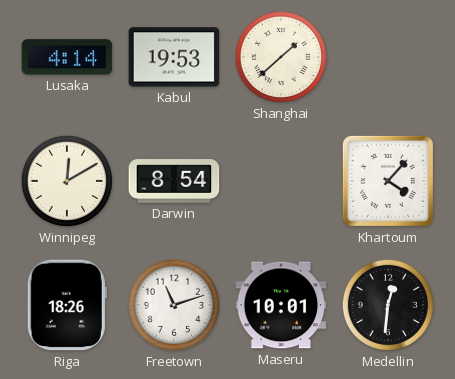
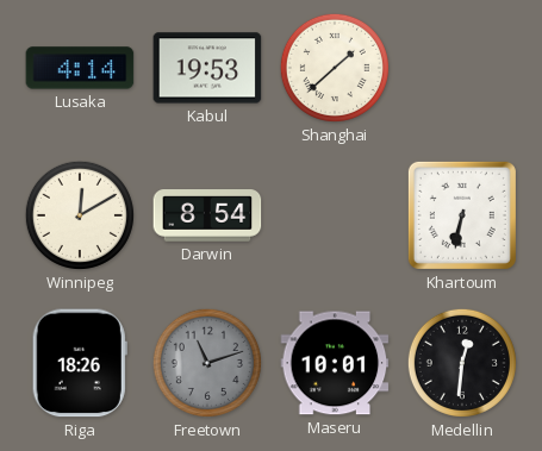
Khartoum: 4:07 -> 6:32 (462, 215)
Freetown dial: white -> grey (207, 363)
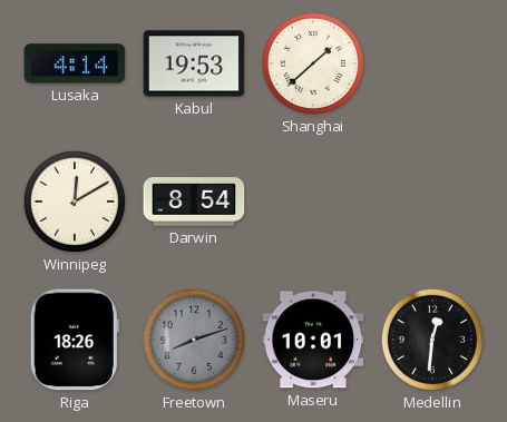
Khartoum: 6:32 -> none (462, 215)
Freetown: 11:12 -> 8:12 (194, 340)
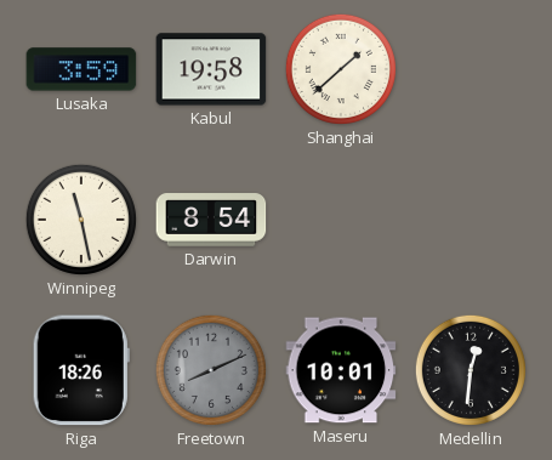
Lusaka: 4:14 -> 3:59 (81, 69)
Kabul: 19:53 -> 19:58 (211, 69)
Winnipeg: 12:10 -> 11:28 (81, 220)
Freetown: 8:12 -> 8:11 (211, 370)
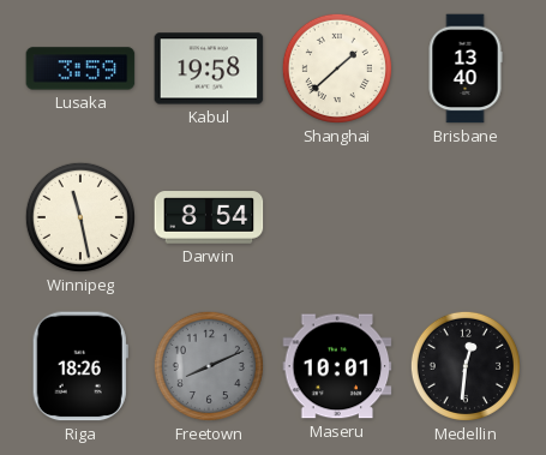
Brisbane: none -> 13:40 (466, 68)
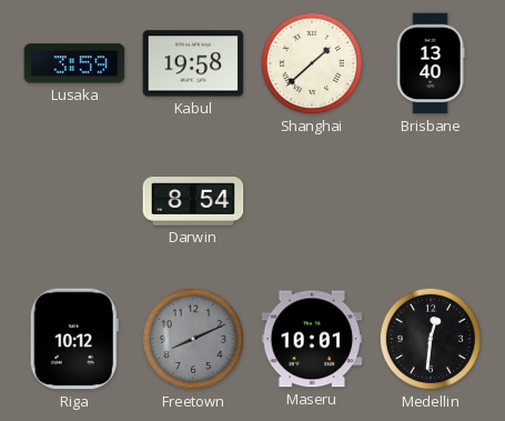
Winnipeg: 11:28 -> none (80, 217)
Riga: 18:26 -> 10:12 (74, 339)
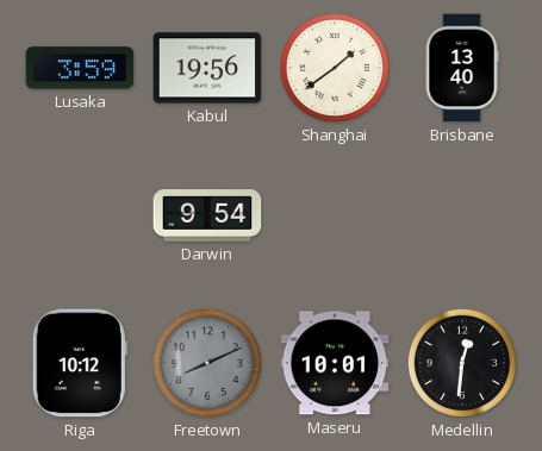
Kabul: 19:58 -> 19:56 (207, 68)
Shanghai: 1:38 -> 1:39 (335, 68)
Darwin: 8:54 -> 9:54 (207, 215)
